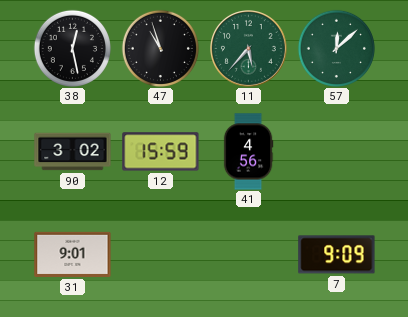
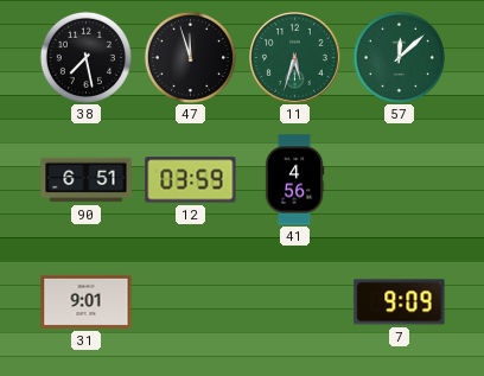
38: 12:28 -> 7:28 (85, 57)
47: 10:57 -> 11:57 (190, 57)
11: 5:37 -> 5:33 (295, 58)
90: 3:02 -> 6:51 (87, 180)
12: 15:59 -> 03:59 (191, 180)
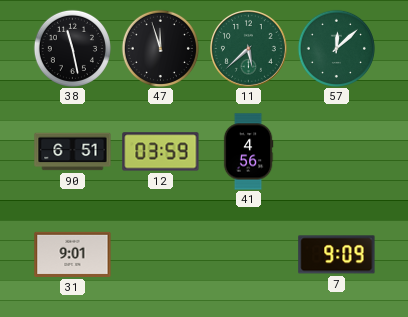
38: 7:28 -> 11:28 (72, 48)
11: 5:33 -> 5:38 (249, 49)
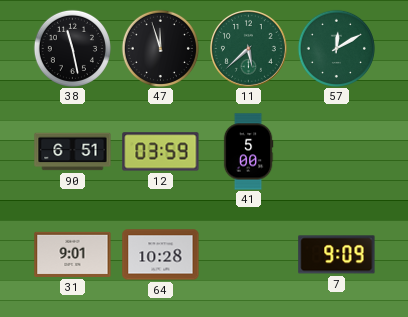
57: 12:08 -> 12:10 (336, 48)
41: 4:56 -> 5:00 (248, 152)
64: none -> 10:28 (161, 255)
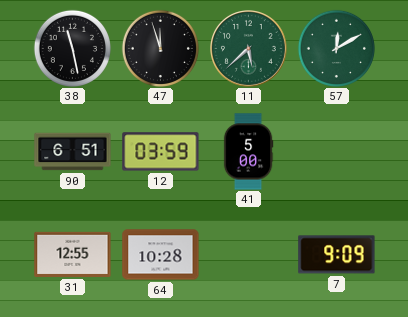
31: 9:01 -> 12:55 (73, 254)
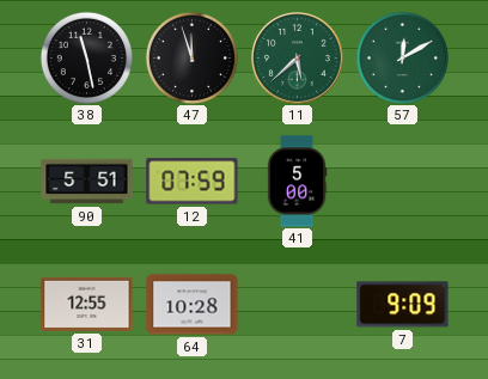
90: 6:51 -> 5:51 (87, 182)
12: 03:59 -> 07:59 (193, 182)
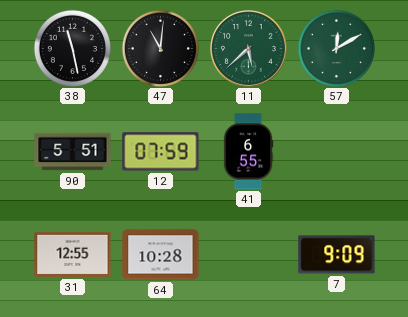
47: 11:57 -> 11:01 (160, 48)
41: 5:00 -> 6:55 (248, 152)
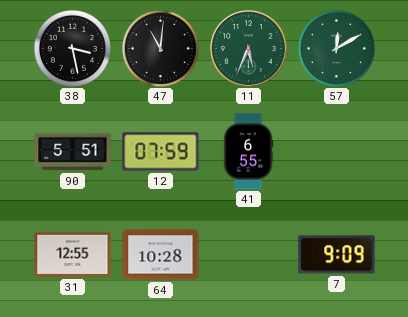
38: 11:28 -> 3:28 (72, 48)
11: 5:38 -> 5:34 (249, 49)
